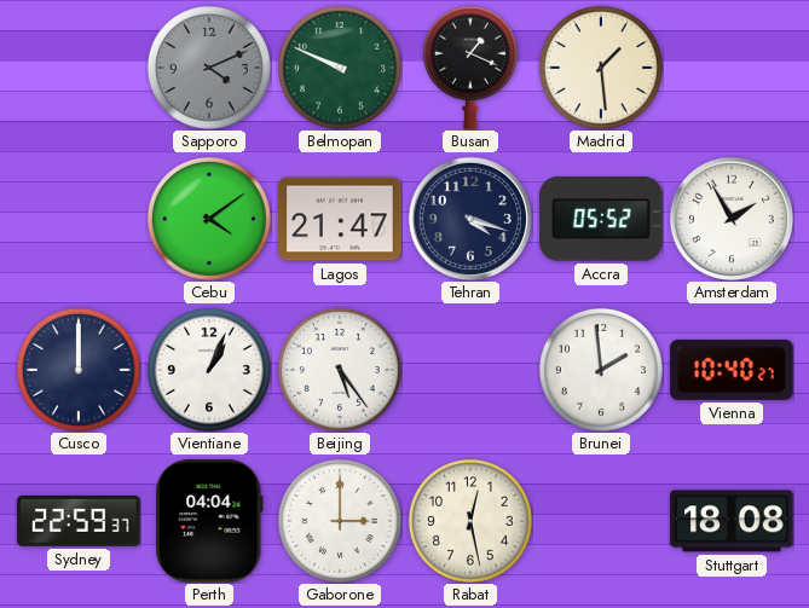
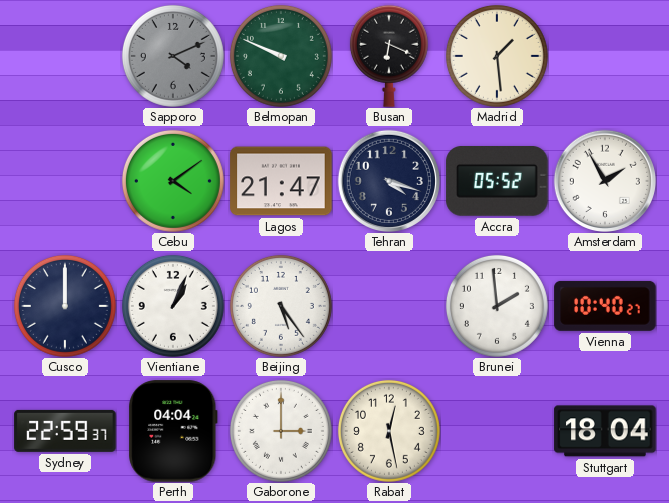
Busan: 1:19 -> 6:19 (389, 56)
Stuttgart: 18:08 -> 18:04 (605, 431)
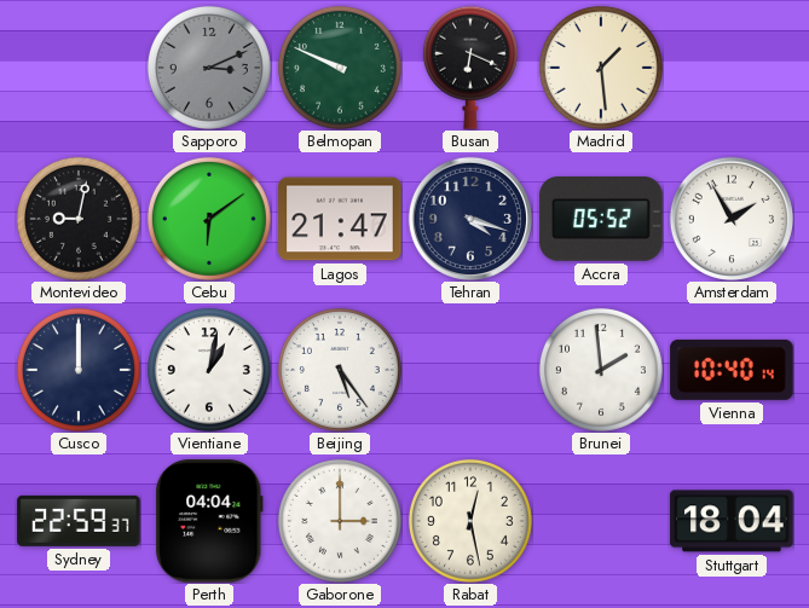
Sapporo: 4:11 -> 3:11 (209, 68)
Montevideo: none -> 9:02 (79, 219)
Cebu: 4:09 -> 6:09 (209, 219)
Vientiane: 1:04 -> 1:02 (209, 370)
Vienna: 10:40:27 -> 10:40:14 (732, 370)
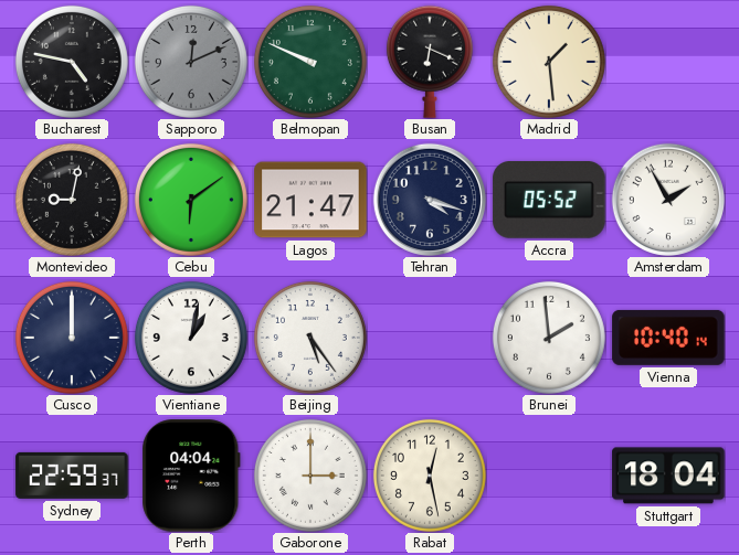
Bucharest: none -> 4:47 (72, 62)
Sapporo: 3:11 -> 12:11 (191, 62)
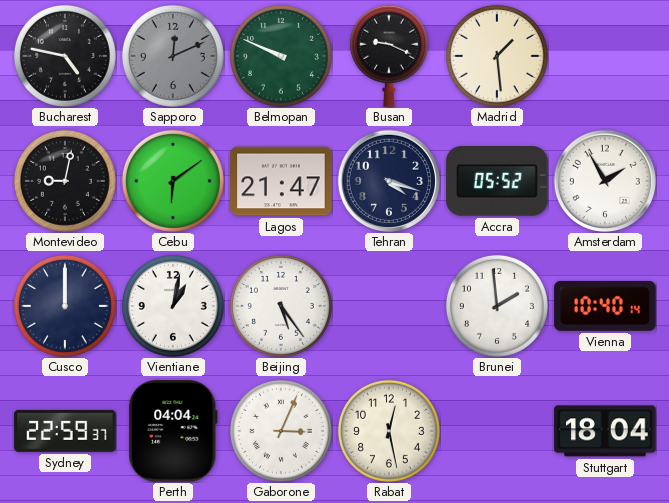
Busan: 6:19 -> 9:19 (389, 56)
Gaborone: 3:00 -> 3:04 (281, 431)
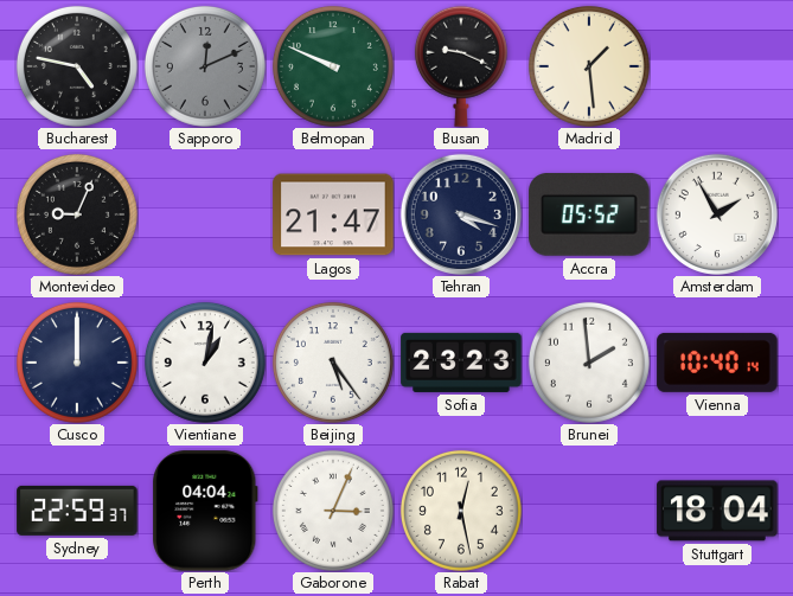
Montevideo: 9:02 -> 9:04 (77, 214)
Cebu: 6:09 -> none (173, 181)
Sofia: none -> 23:23 (461, 363)
